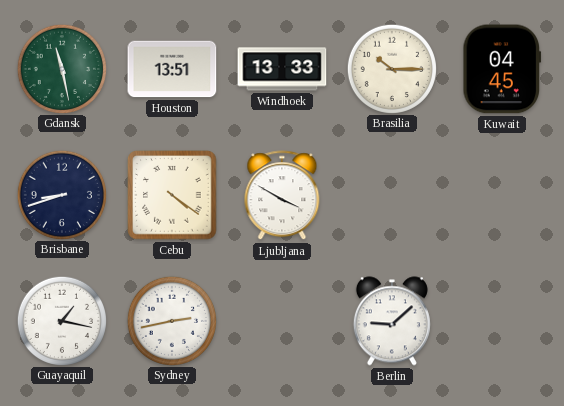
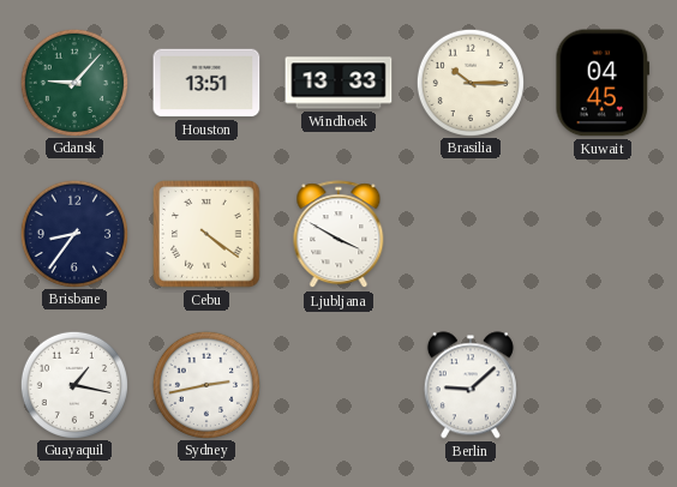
Gdansk: 11:28 -> 9:07 (73, 82)
Brisbane: 8:42 -> 8:36 (73, 233)
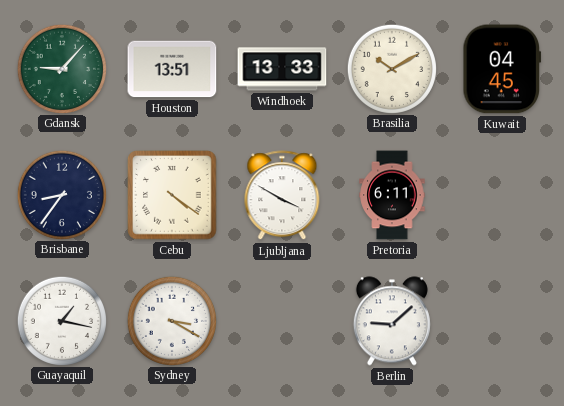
Brasilia: 10:15 -> 10:10 (391, 68)
Pretoria: none -> 6:11 (392, 195)
Sydney: 2:43 -> 3:20 (171, 320)
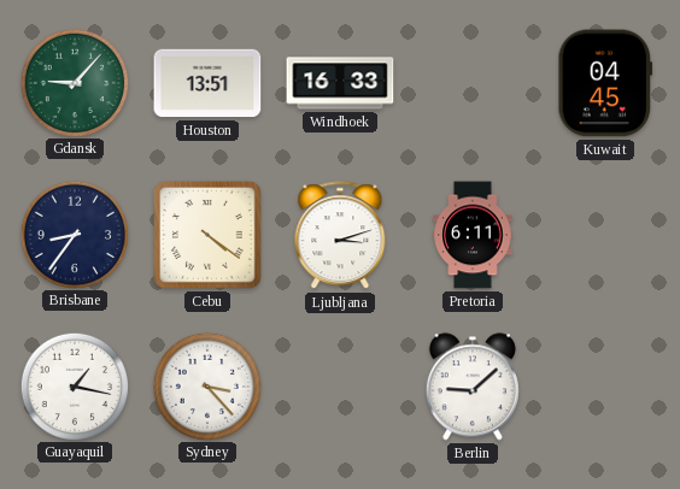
Windhoek: 13:33 -> 16:33 (340, 83)
Brasilia: 10:10 -> none (391, 68)
Ljubljana: 3:50 -> 3:12 (340, 236)
Sydney: 3:20 -> 3:23 (206, 385)
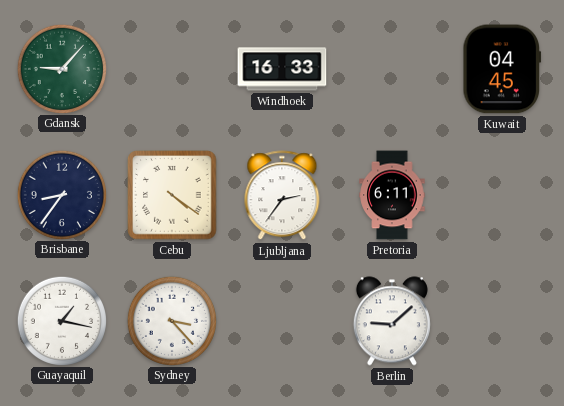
Houston: 13:51 -> none (207, 83)
Ljubljana: 3:12 -> 2:36 (282, 196)
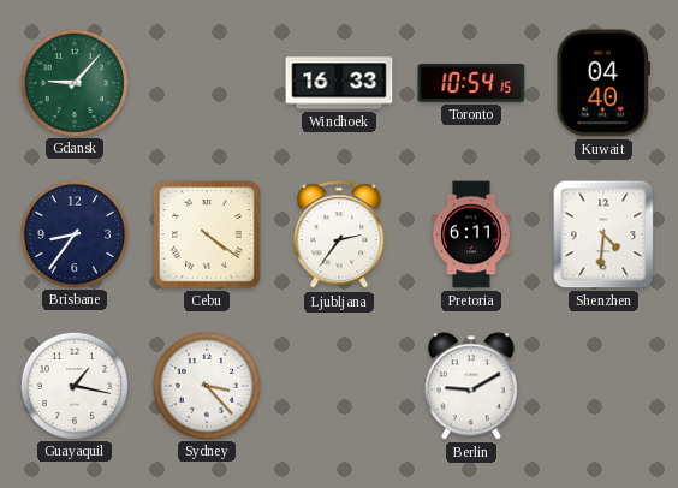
Toronto: none -> 10:54 (471, 84)
Kuwait: 04:45 -> 04:40 (603, 83)
Shenzhen: none -> 4:31 (603, 234)
Berlin: 9:08 -> 9:10 (471, 386)
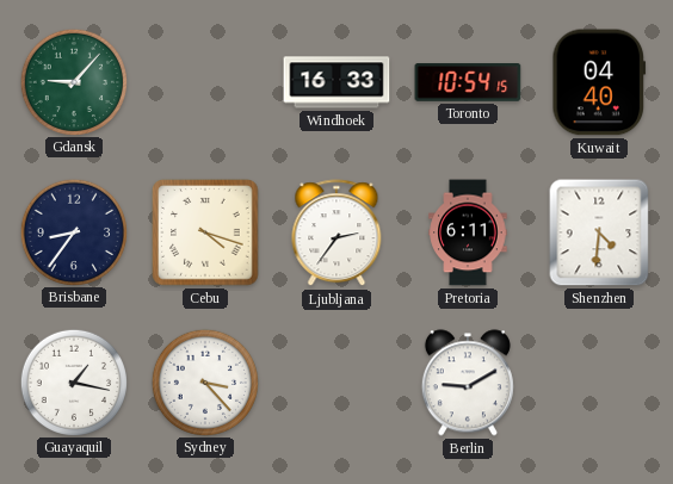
Cebu: 4:21 -> 4:18 (205, 232)
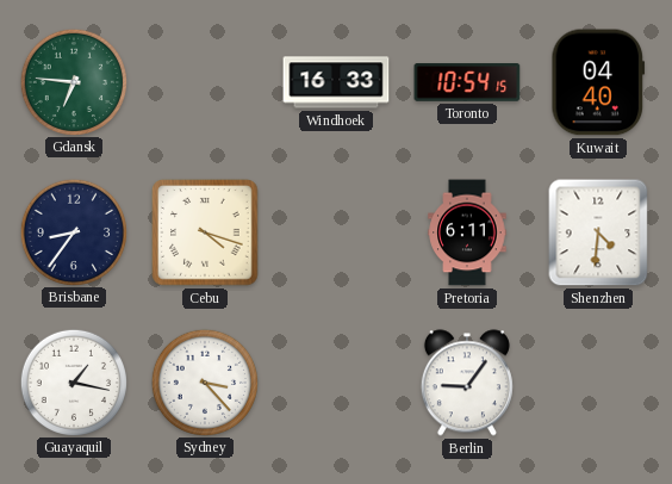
Gdansk: 9:07 -> 6:46 (73, 81)
Ljubljana: 2:36 -> none (336, 234)
Berlin: 9:10 -> 9:06 (467, 383)
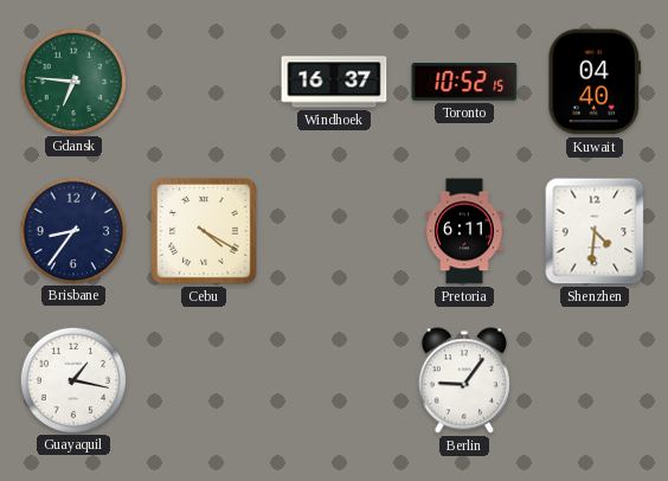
Windhoek: 16:33 -> 16:37 (334, 82)
Toronto: 10:54 -> 10:52 (464, 83)
Cebu: 4:18 -> 4:20 (204, 231)
Sydney: 3:23 -> none (204, 381)
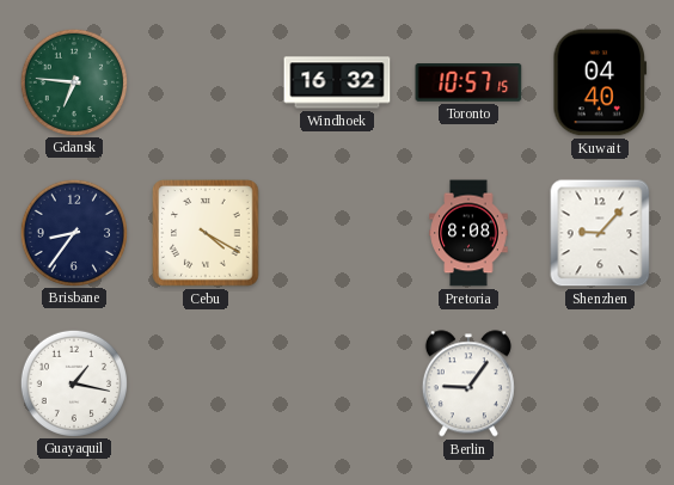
Windhoek: 16:37 -> 16:32 (337, 82)
Toronto: 10:52 -> 10:57 (468, 84)
Pretoria: 6:11 -> 8:08 (468, 233)
Shenzhen: 4:31 -> 9:07 (600, 233)
